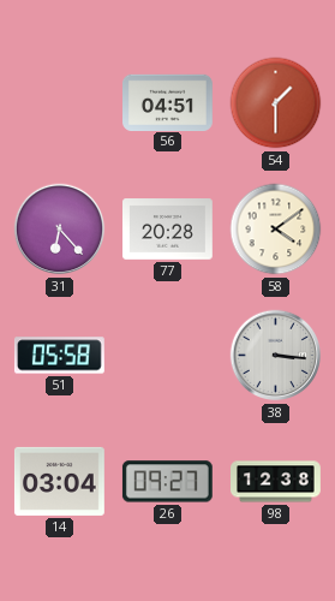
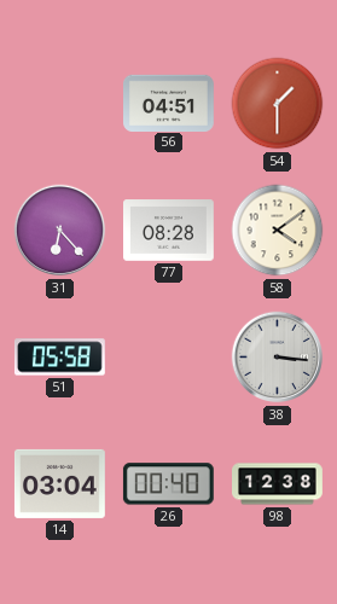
77: 20:28 -> 08:28 (169, 231)
26: 09:27 -> 00:40 (168, 484)
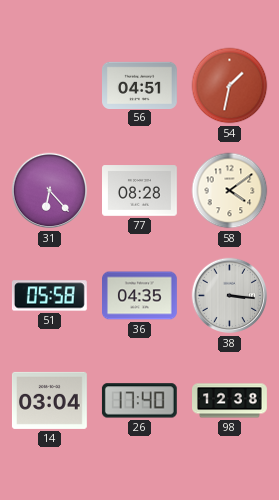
54: 1:30 -> 1:32 (230, 86)
36: none -> 04:35 (140, 296)
26: 00:40 -> 17:40 (139, 401)
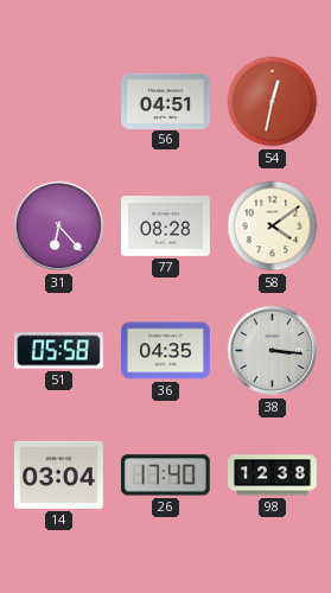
54: 1:32 -> 12:32 (273, 102)
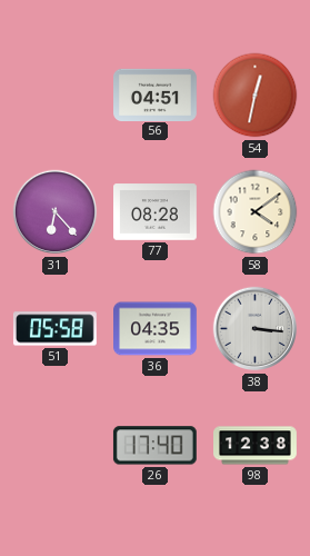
14: 03:04 -> none (58, 474)
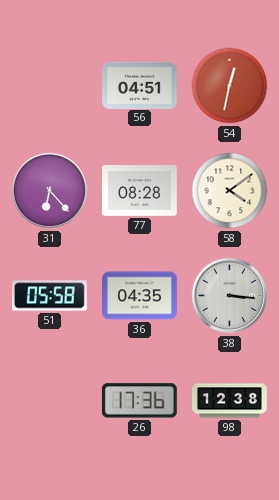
26: 17:40 -> 17:36 (139, 401)
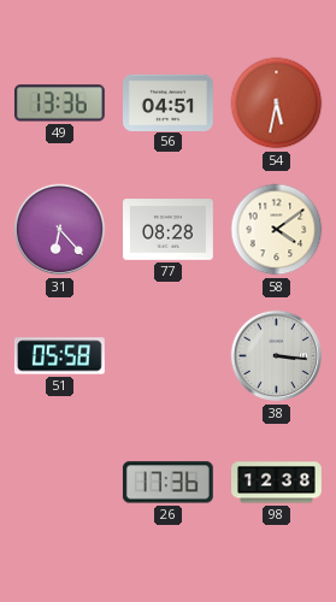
49: none -> 13:36 (59, 104)
54: 12:32 -> 5:32 (277, 104)
36: 04:35 -> none (140, 296)
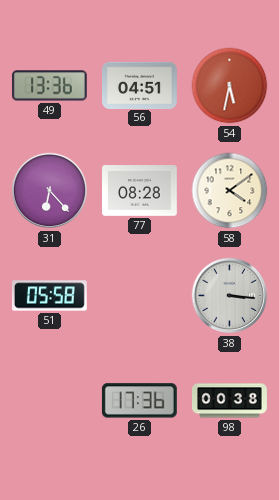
98: 12:38 -> 00:38 (230, 401)
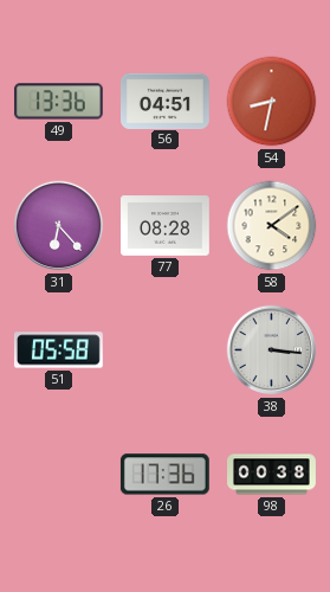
54: 5:32 -> 8:32 (272, 102)
